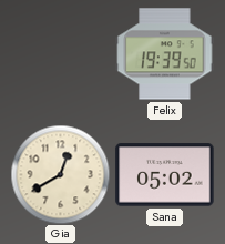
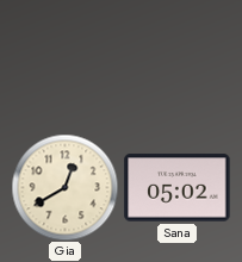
Felix: 19:39 -> none (165, 54)
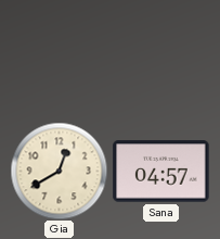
Sana: 05:02 -> 04:57 (161, 172)
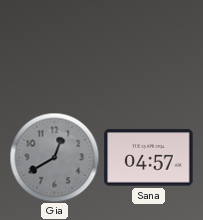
Gia dial: cream -> grey (54, 157)
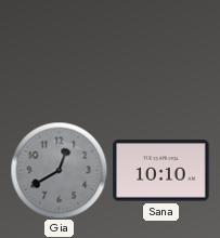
Sana: 04:57 -> 10:10 (161, 171)
